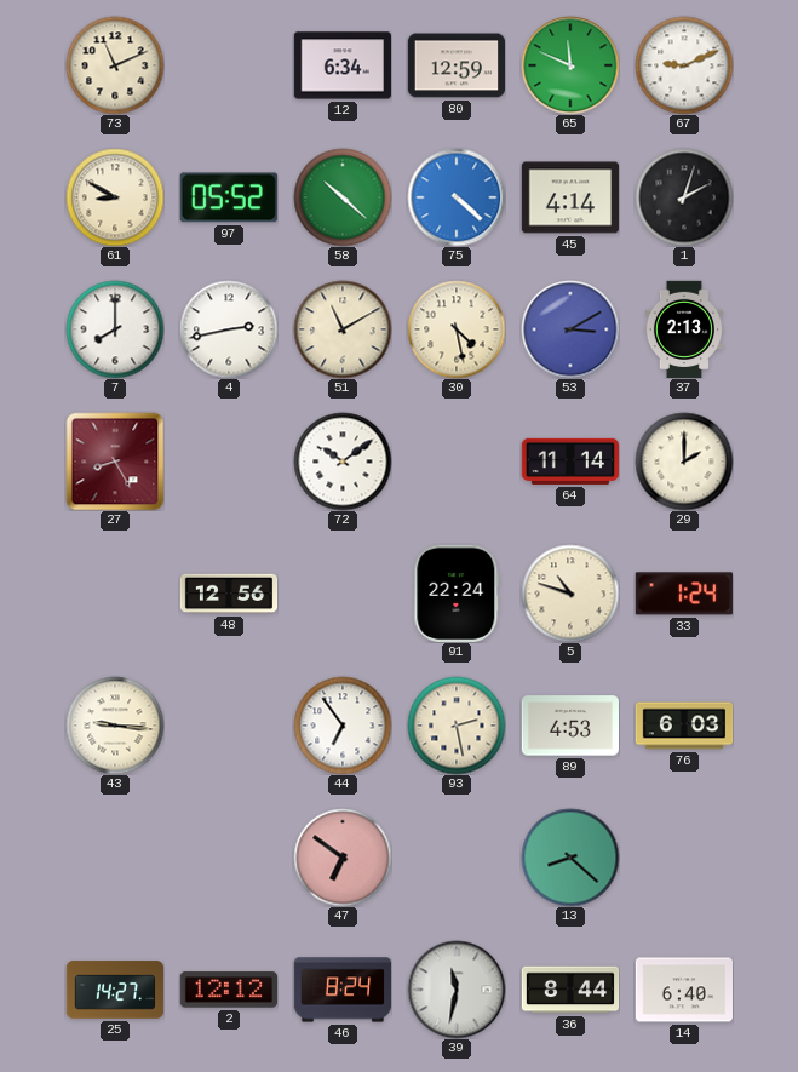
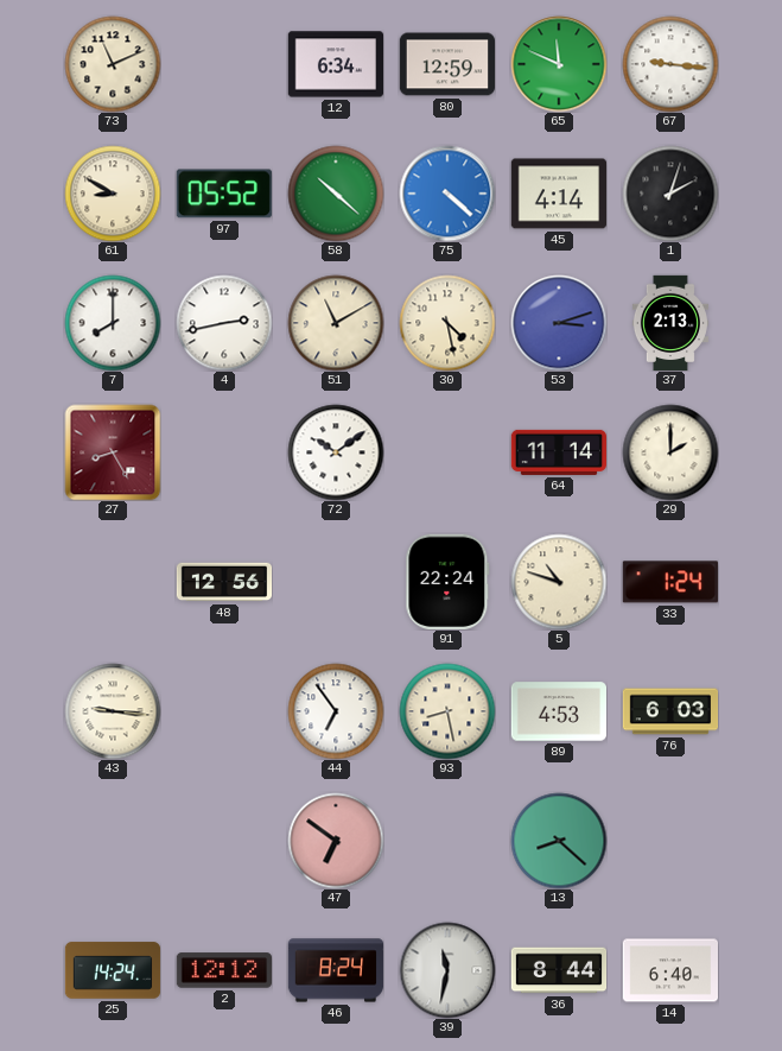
67: 9:11 -> 9:16 (670, 64)
53: 3:10 -> 3:12 (559, 323)
93: 2:28 -> 8:28 (447, 711)
25: 14:27 -> 14:24 (113, 970)
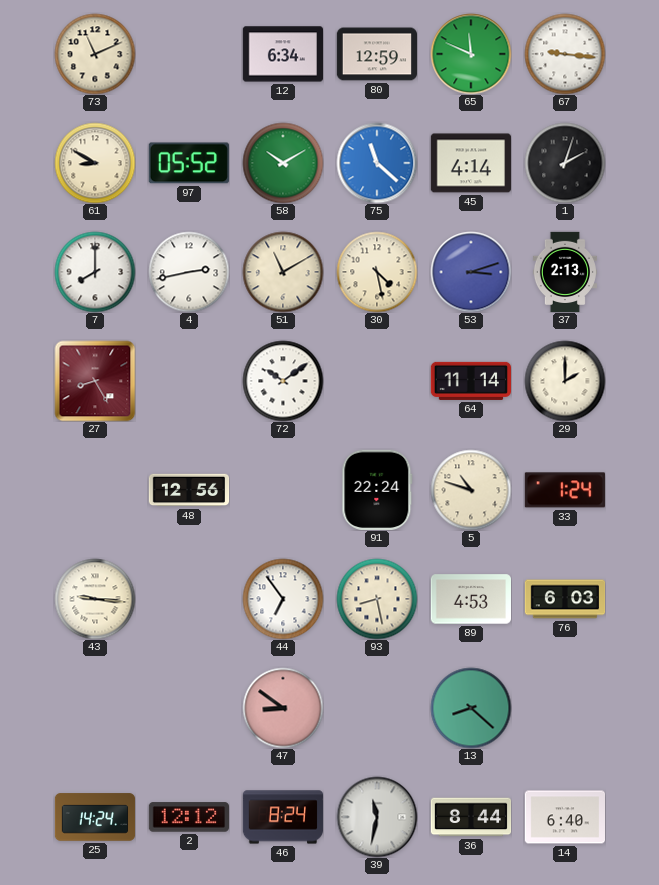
58: 10:22 -> 10:10 (283, 163)
75: 4:22 -> 11:22 (377, 163)
47: 6:51 -> 8:51 (283, 708)
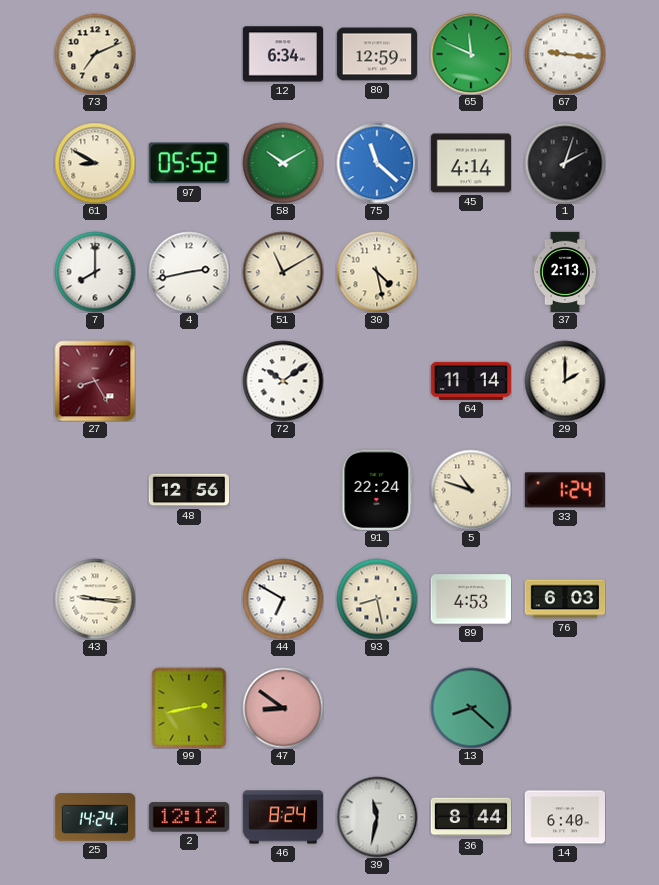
73: 11:11 -> 7:11 (95, 54)
53: 3:12 -> none (471, 272)
44: 6:54 -> 6:50 (283, 599)
99: none -> 2:43 (189, 708)
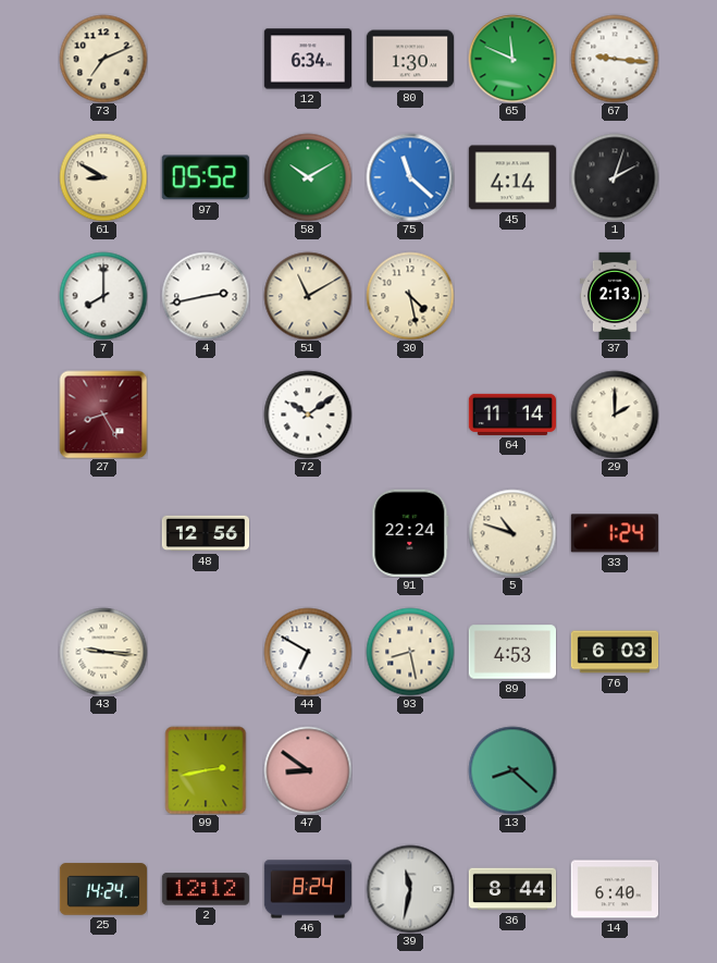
80: 12:59 -> 1:30 (409, 59)
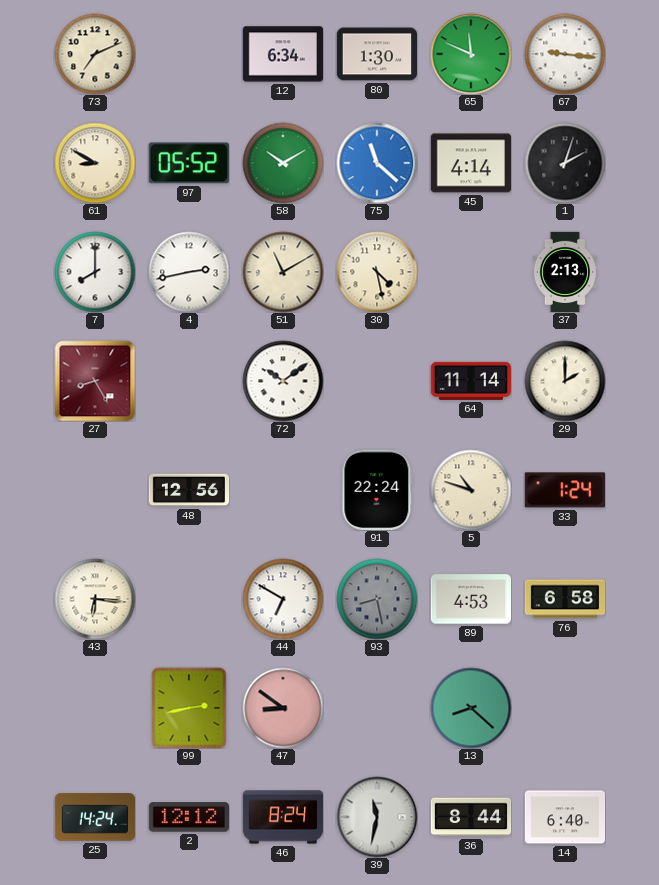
43: 9:16 -> 6:16 (95, 599)
93 dial: cream -> grey (377, 599)
76: 6:03 -> 6:58 (565, 599)
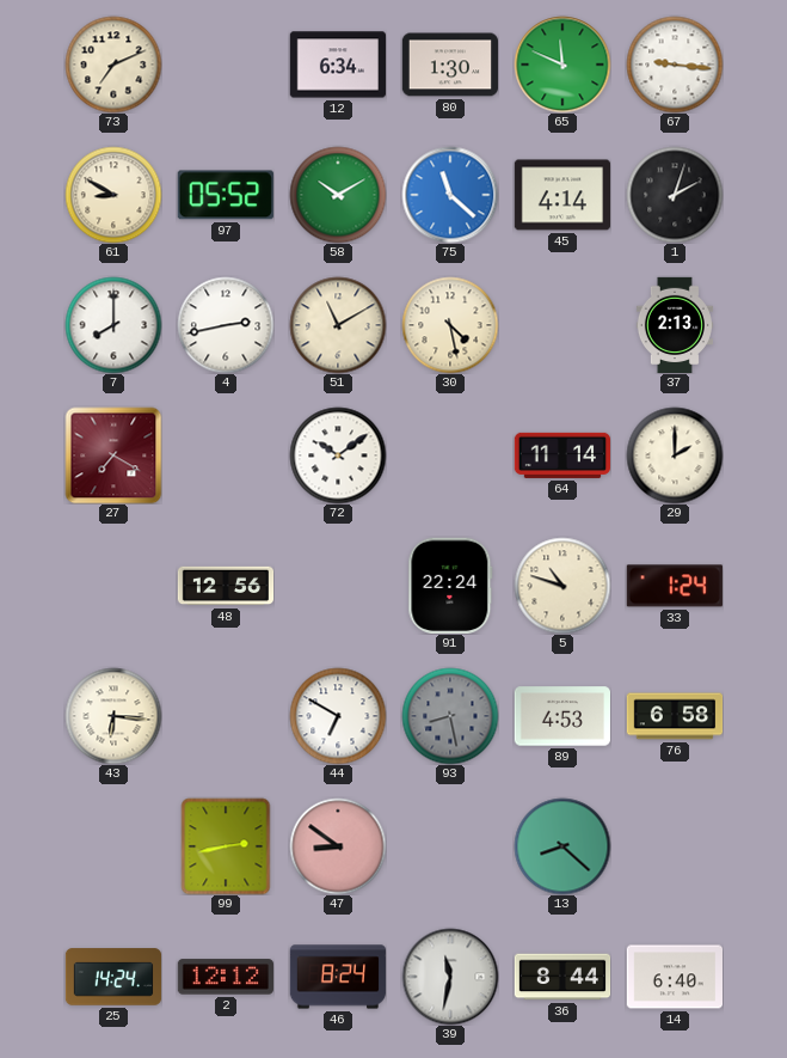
27: 8:25 -> 7:20 (113, 455)
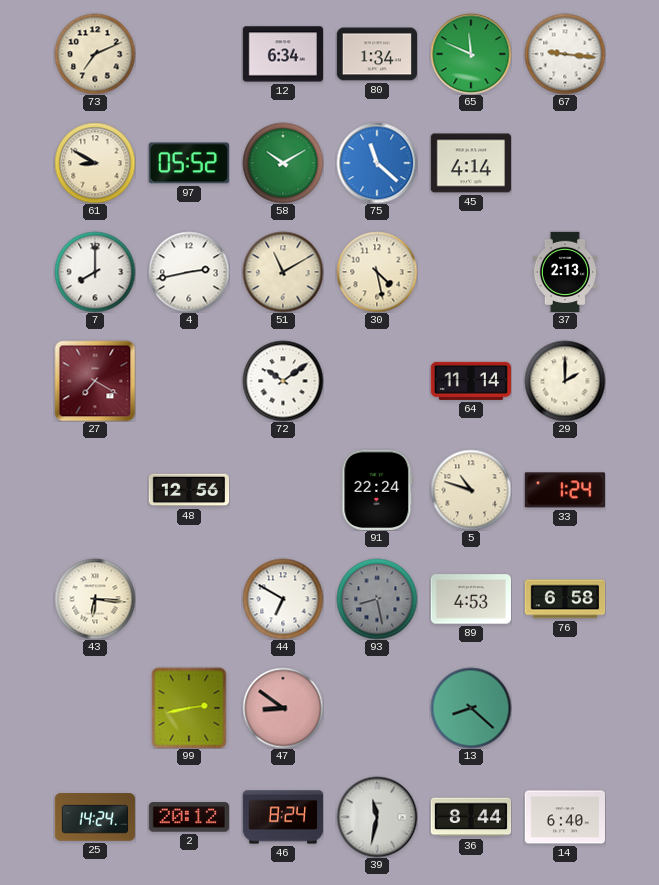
80: 1:30 -> 1:34 (376, 54)
1: 2:03 -> none (675, 195)
2: 12:12 -> 20:12 (188, 817)
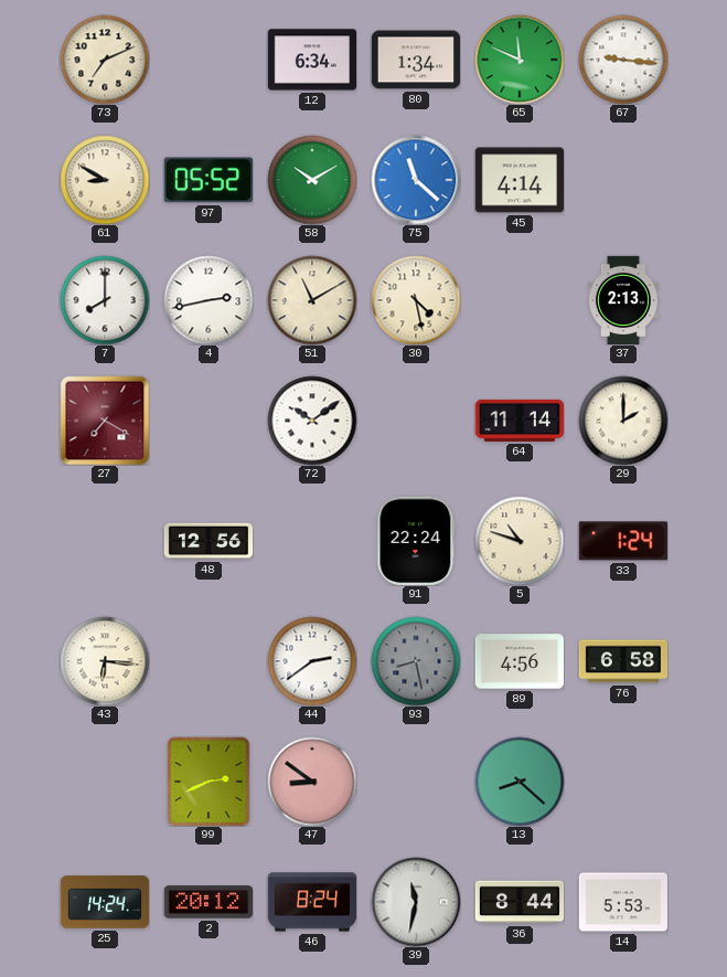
44: 6:50 -> 2:39 (312, 661)
89: 4:53 -> 4:56 (518, 661)
99: 2:43 -> 2:41 (209, 782)
14: 6:40 -> 5:53 (622, 902)
